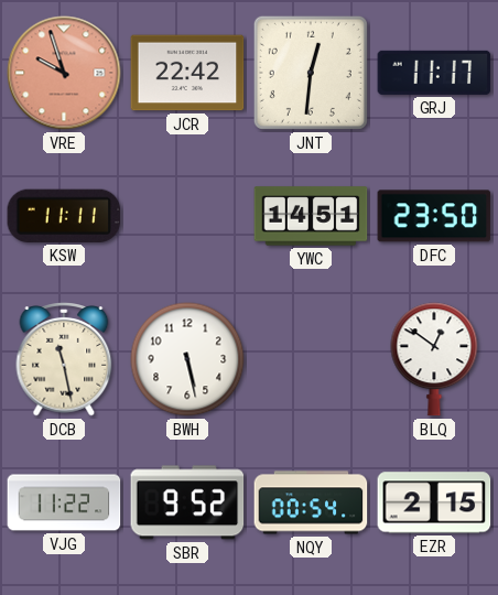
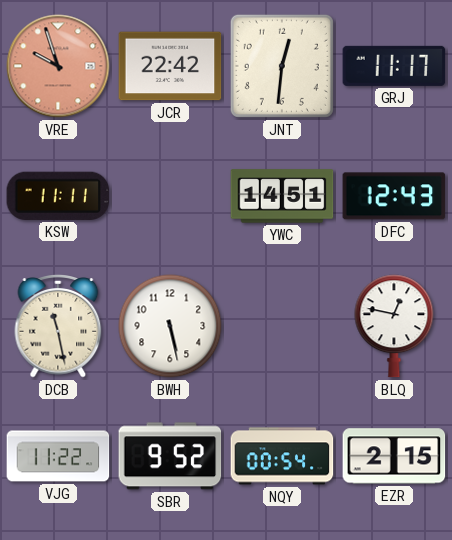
DFC: 23:50 -> 12:43 (394, 196)
BLQ: 12:51 -> 12:47 (394, 326)
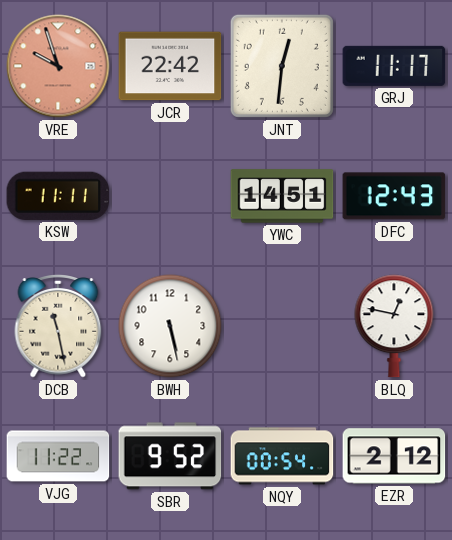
EZR: 2:15 -> 2:12 (394, 456)
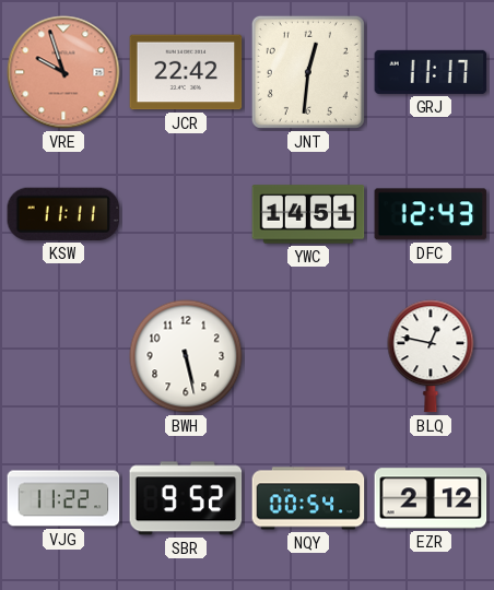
DCB: 11:28 -> none (58, 327)
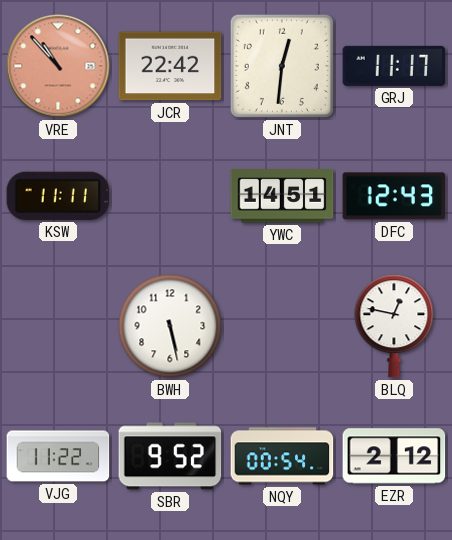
VRE: 9:57 -> 10:53 (58, 66)
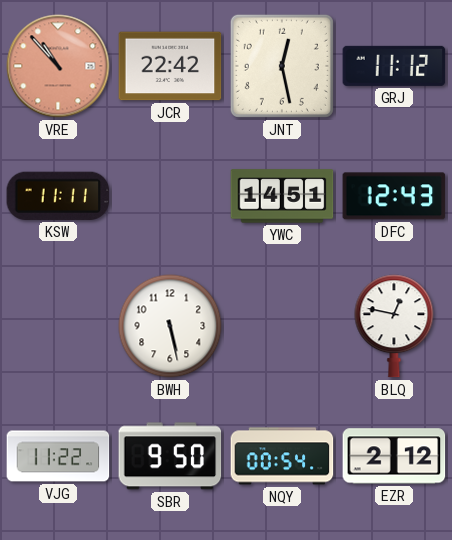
JNT: 12:31 -> 12:28 (282, 66)
GRJ: 11:17 -> 11:12 (394, 66)
SBR: 9:52 -> 9:50 (170, 456)
